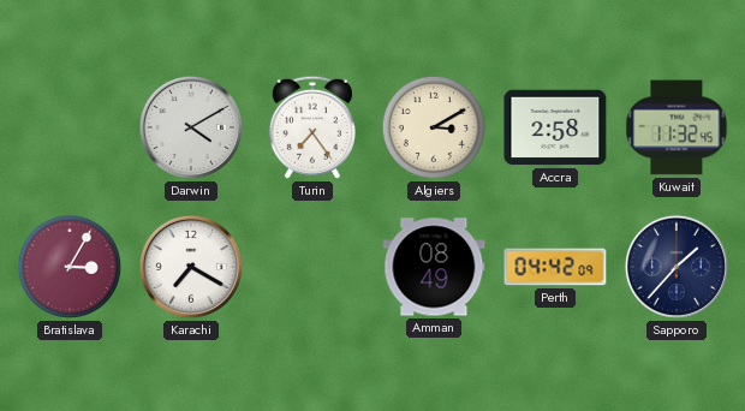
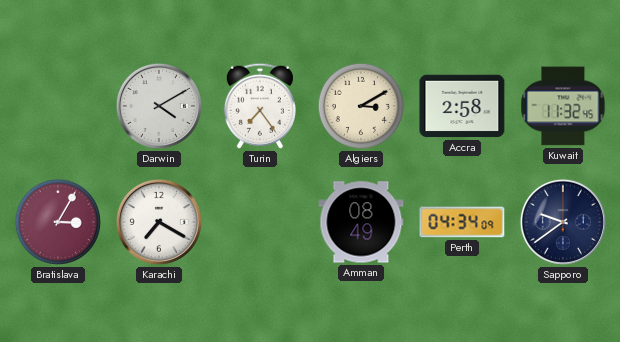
Perth: 04:42 -> 04:34 (462, 222)
Sapporo: 1:37 -> 9:39 (563, 222)
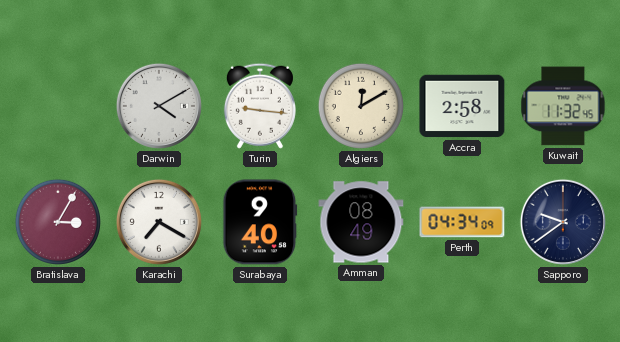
Turin: 7:24 -> 9:16 (260, 106)
Algiers: 3:10 -> 12:10 (361, 106)
Surabaya: none -> 9:40 (260, 222)
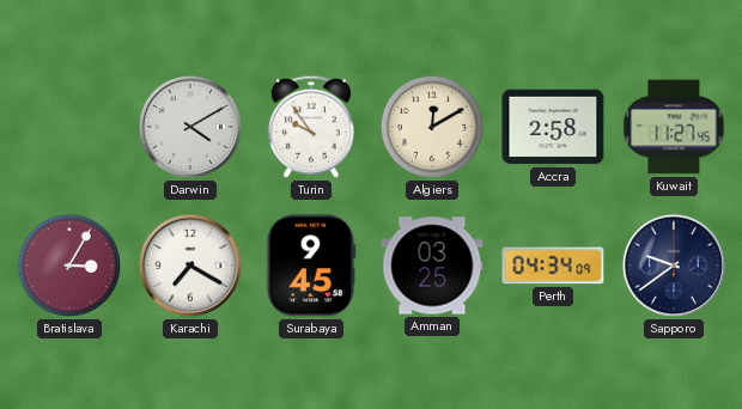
Turin: 9:16 -> 9:54 (311, 127)
Kuwait: 11:32 -> 11:27 (674, 127)
Surabaya: 9:40 -> 9:45 (311, 265)
Amman: 08:49 -> 03:25 (432, 265)
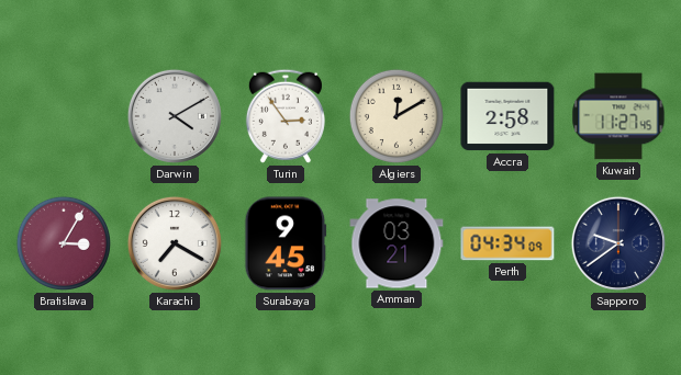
Turin: 9:54 -> 2:54 (286, 116)
Amman: 03:25 -> 03:21 (397, 243)
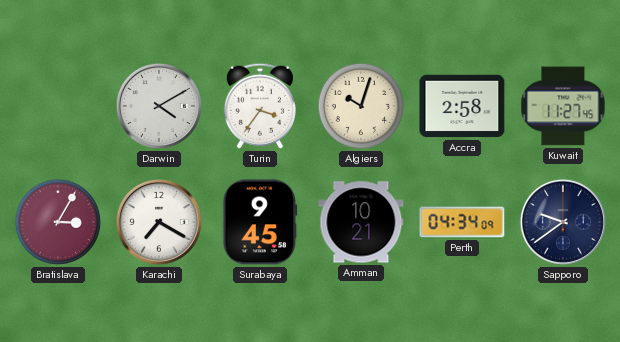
Turin: 2:54 -> 3:36 (260, 106)
Algiers: 12:10 -> 10:03 (361, 106)
Amman: 03:21 -> 10:21 (361, 222)
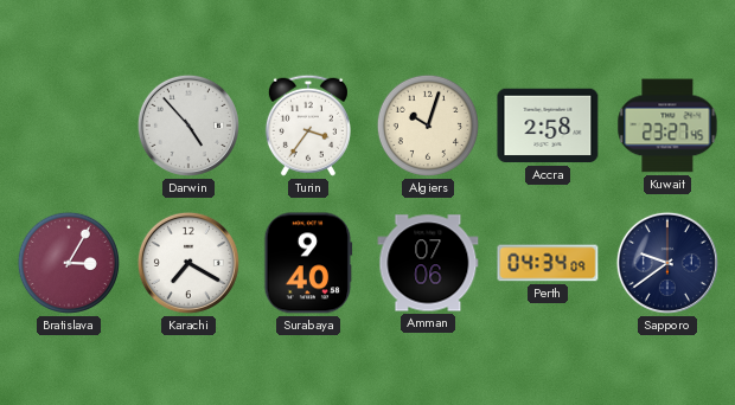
Darwin: 4:10 -> 4:53 (188, 126)
Kuwait: 11:27 -> 23:27 (667, 126)
Surabaya: 9:45 -> 9:40 (308, 263)
Amman: 10:21 -> 07:06 (428, 263)
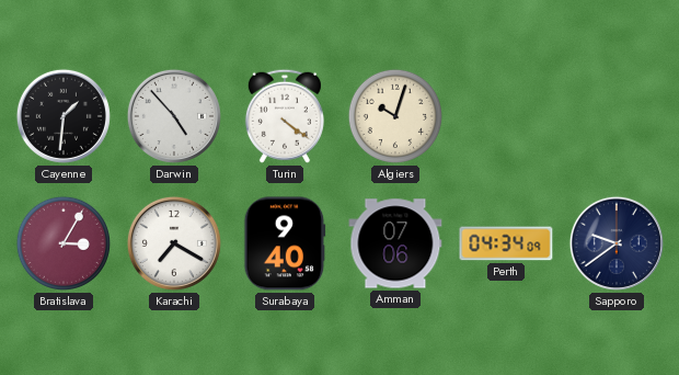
Cayenne: none -> 1:31 (64, 116)
Turin: 3:36 -> 4:21 (285, 116)
Accra: 2:58 -> none (548, 126)
Kuwait: 23:27 -> none (667, 126)
